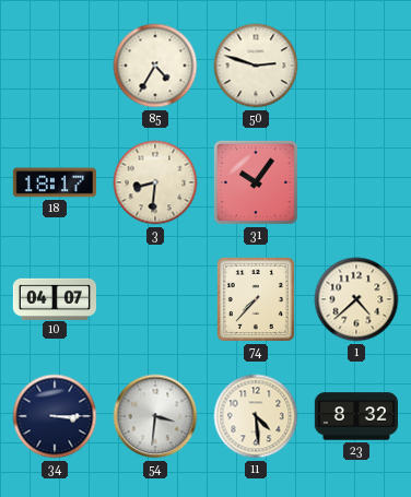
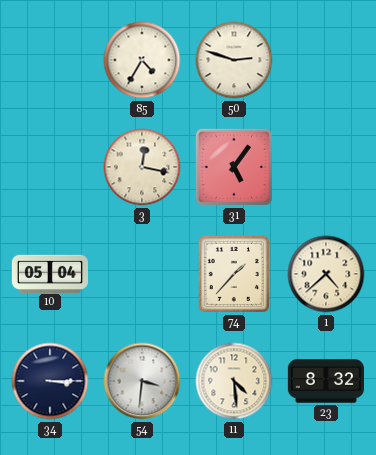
18: 18:17 -> none (55, 182)
3: 8:31 -> 12:17 (142, 167)
31: 10:06 -> 5:06 (234, 167)
10: 04:07 -> 05:04 (49, 273)
74: 7:37 -> 1:37 (234, 274)
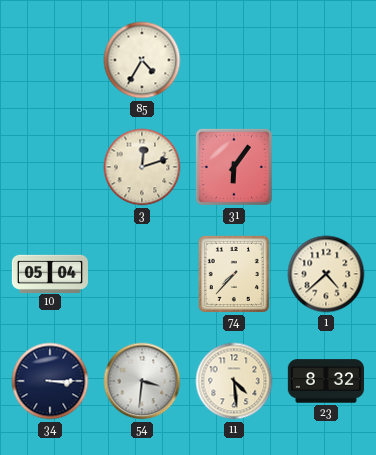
50: 2:48 -> none (234, 60)
3: 12:17 -> 12:12 (142, 167)
31: 5:06 -> 6:06 (234, 167)
74: 1:37 -> 7:37 (234, 274)
